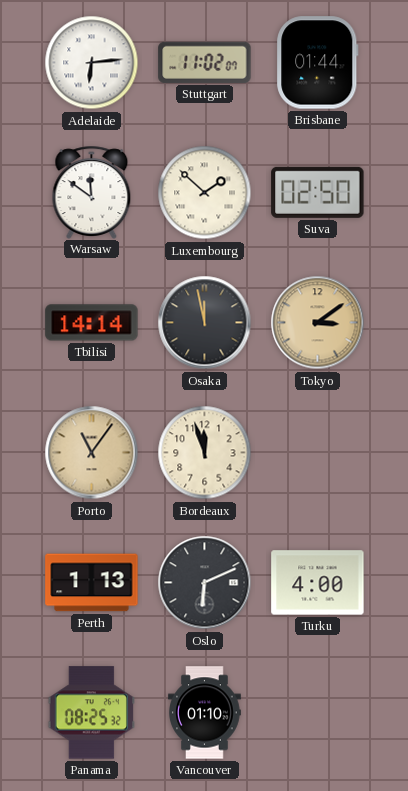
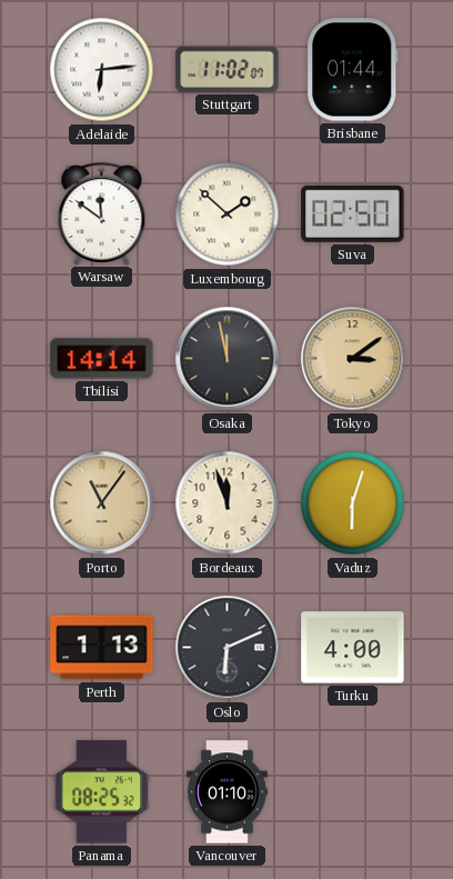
Vaduz: none -> 6:03 (353, 503)
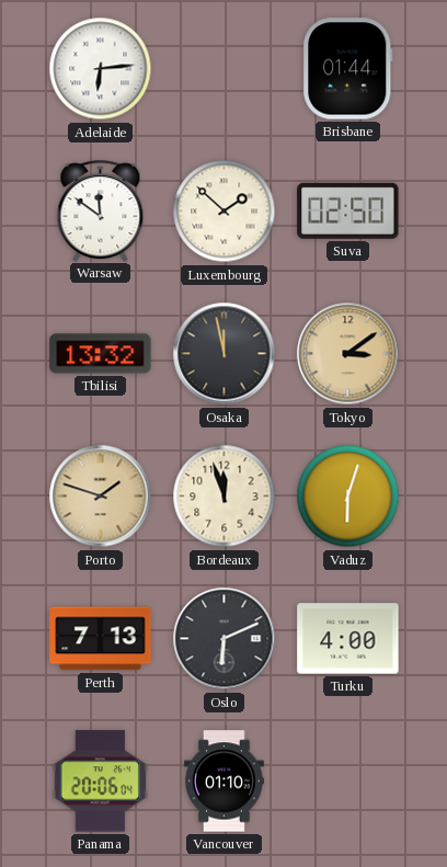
Stuttgart: 11:02 -> none (228, 69)
Tbilisi: 14:14 -> 13:32 (101, 354)
Porto: 11:06 -> 1:48 (101, 497)
Perth: 1:13 -> 7:13 (101, 639)
Panama: 08:25 -> 20:06 (100, 782)
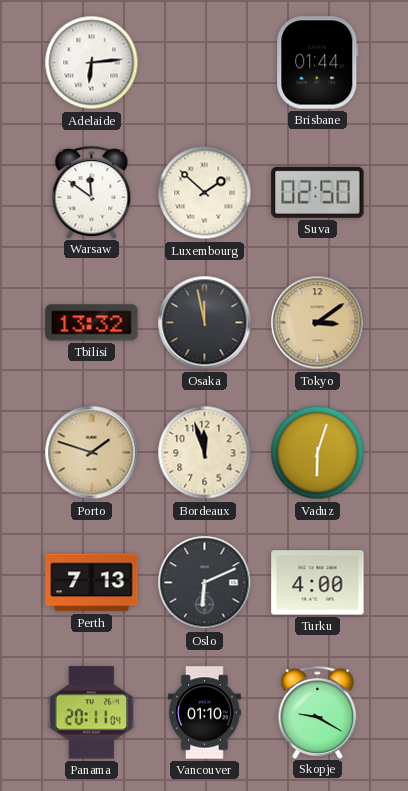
Panama: 20:06 -> 20:11 (91, 713)
Skopje: none -> 9:20 (318, 712)
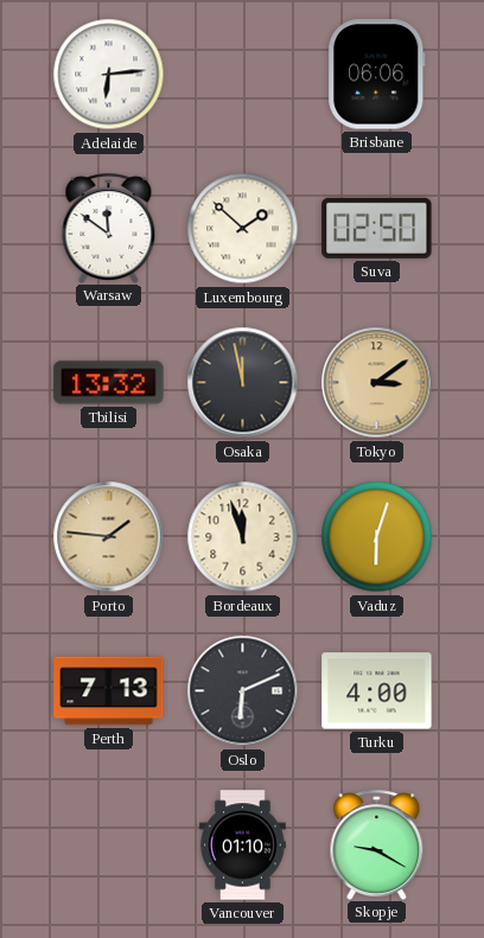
Brisbane: 01:44 -> 06:06 (377, 75)
Porto: 1:48 -> 1:46 (109, 537)
Panama: 20:11 -> none (91, 713)
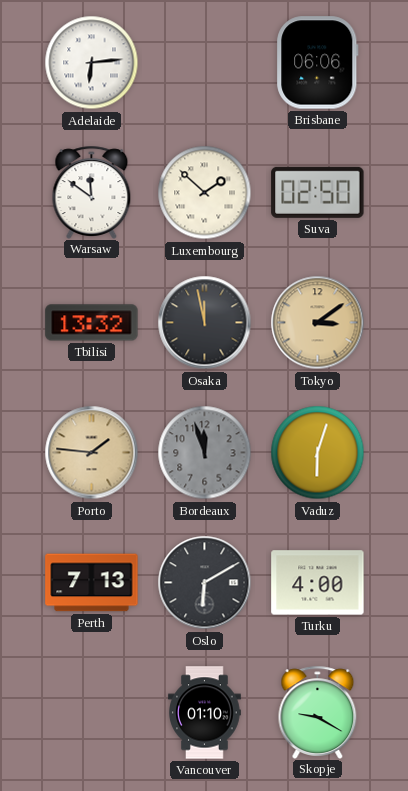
Bordeaux dial: cream -> grey (205, 453)
Oslo: 6:11 -> 6:10 (205, 583)
